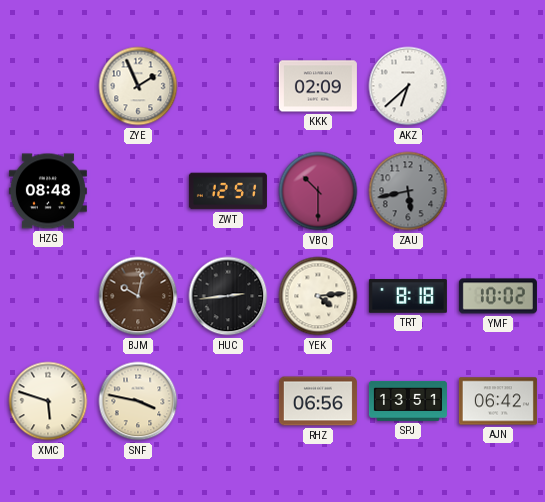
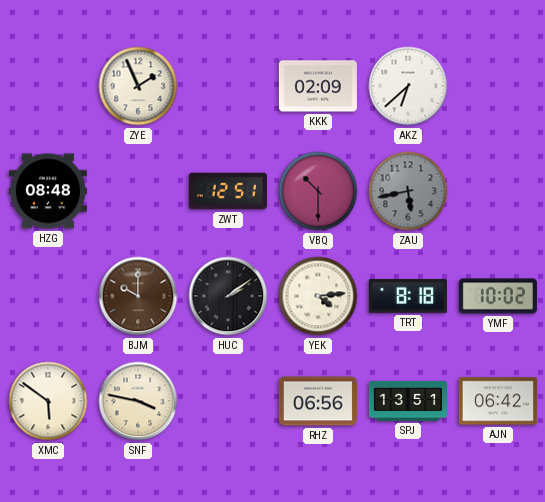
BJM: 10:02 -> 10:00 (138, 296)
HUC: 2:44 -> 2:09 (228, 296)
XMC: 5:48 -> 5:51 (48, 401)
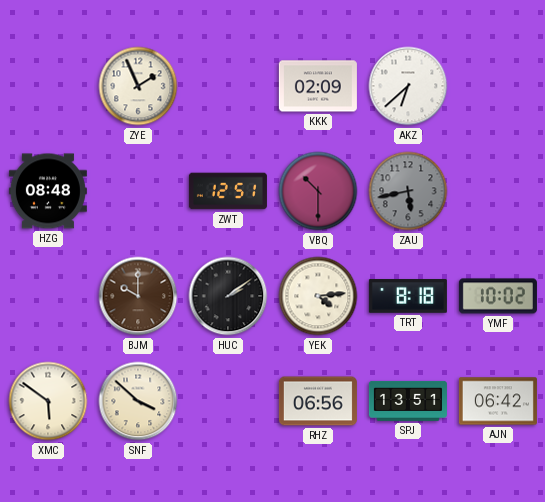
SNF: 3:47 -> 3:52 (138, 401)
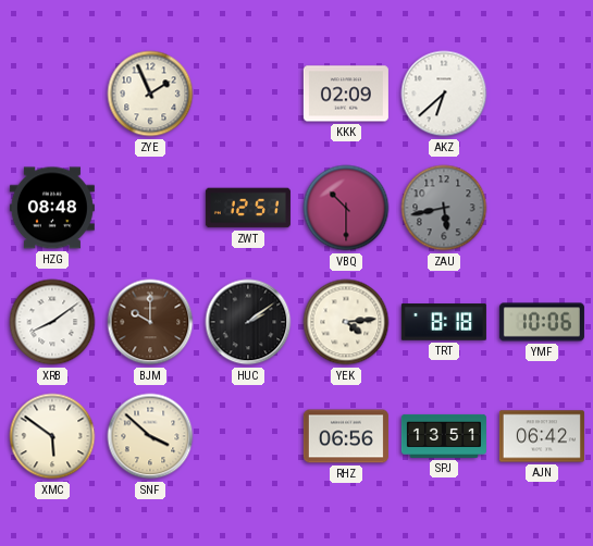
XRB: none -> 8:09 (52, 322)
YMF: 10:02 -> 10:06 (542, 322)
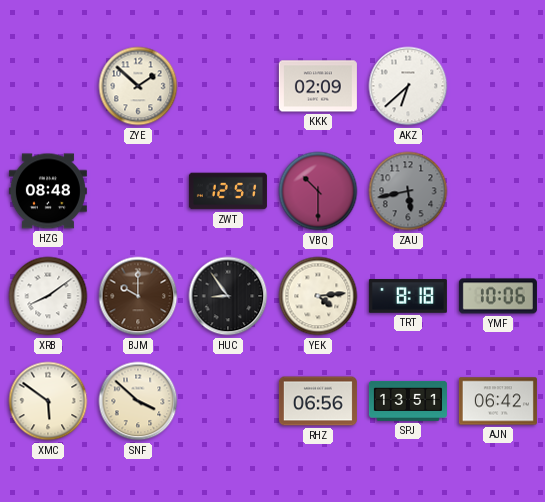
ZYE: 1:56 -> 1:52 (138, 86)
HUC: 2:09 -> 8:54 (228, 296)
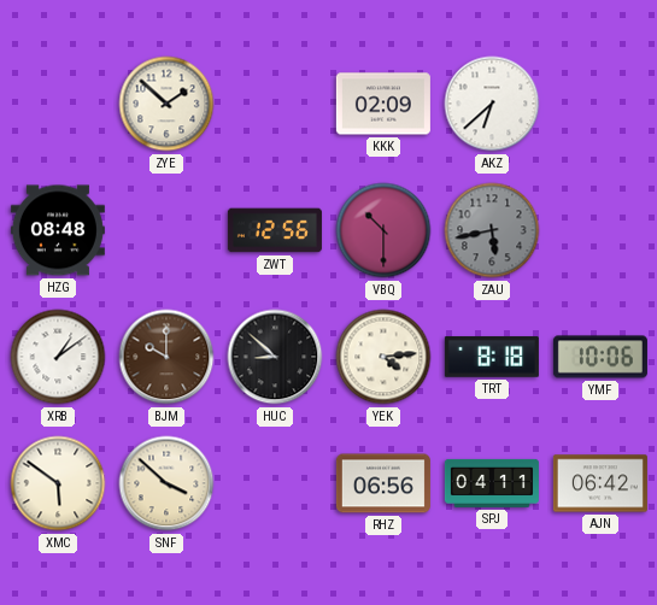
ZWT: 12:51 -> 12:56 (275, 230)
XRB: 8:09 -> 1:09 (58, 357)
HUC: 8:54 -> 8:52 (275, 357)
SPJ: 13:51 -> 04:11 (492, 483)
